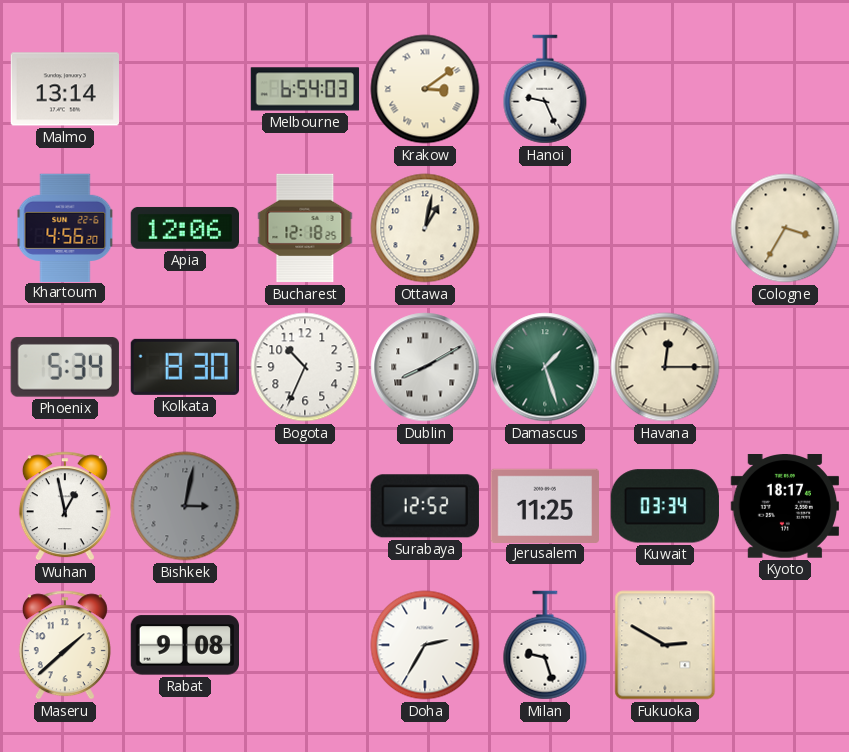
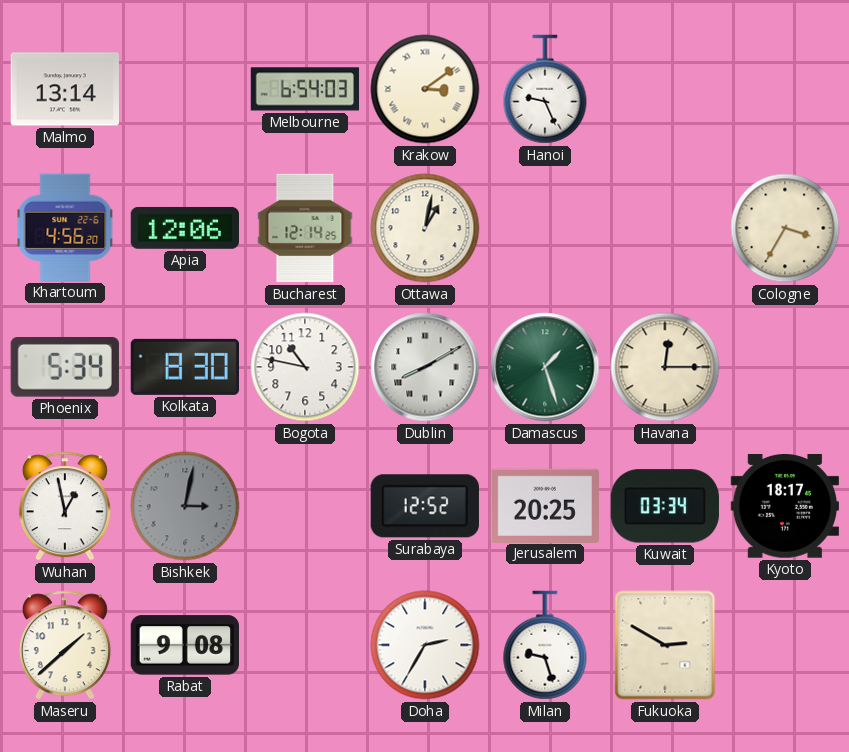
Bucharest: 12:18 -> 12:14 (305, 228)
Bogota: 10:34 -> 10:47 (305, 367)
Jerusalem: 11:25 -> 20:25 (544, 505)
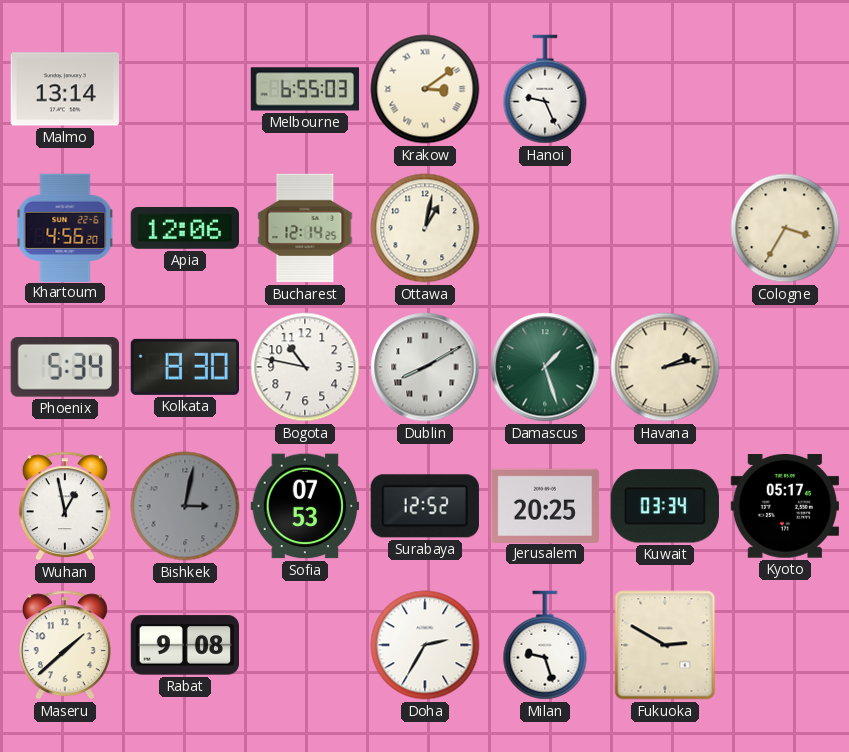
Melbourne: 6:54 -> 6:55 (305, 89)
Havana: 12:15 -> 2:13 (665, 367)
Sofia: none -> 07:53 (305, 506)
Kyoto: 18:17 -> 05:17 (784, 506)
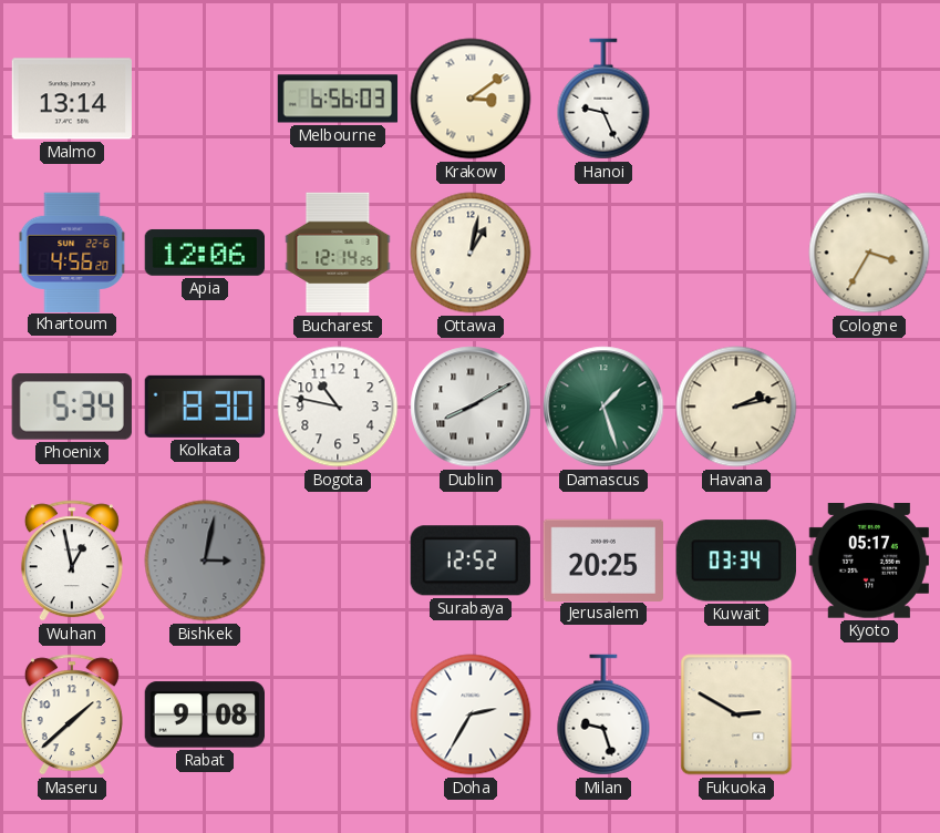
Melbourne: 6:55 -> 6:56 (338, 99)
Sofia: 07:53 -> none (305, 506)
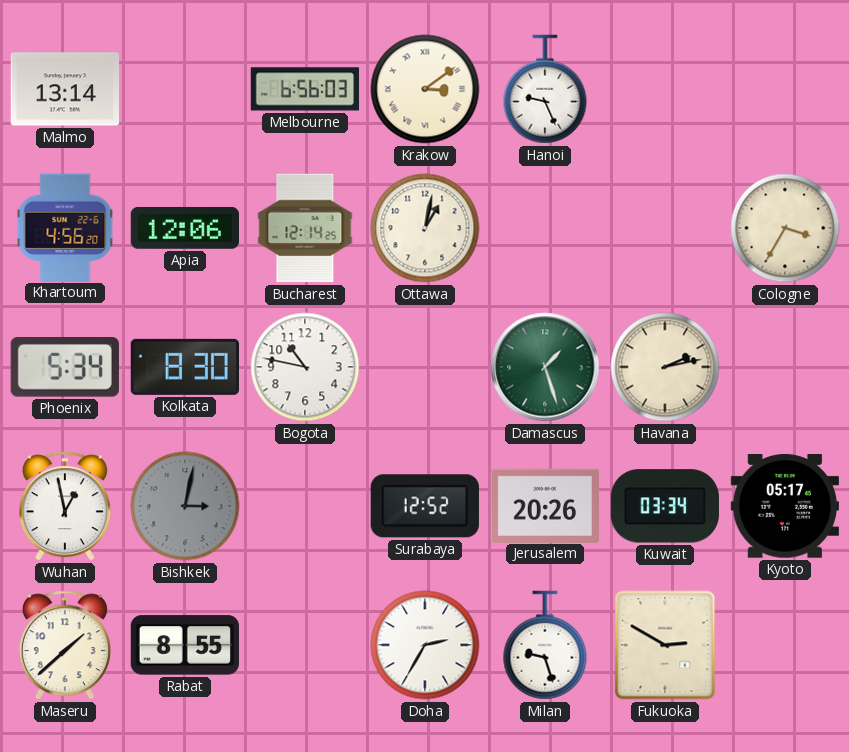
Dublin: 8:10 -> none (471, 407)
Jerusalem: 20:25 -> 20:26 (544, 505)
Rabat: 9:08 -> 8:55 (184, 645)
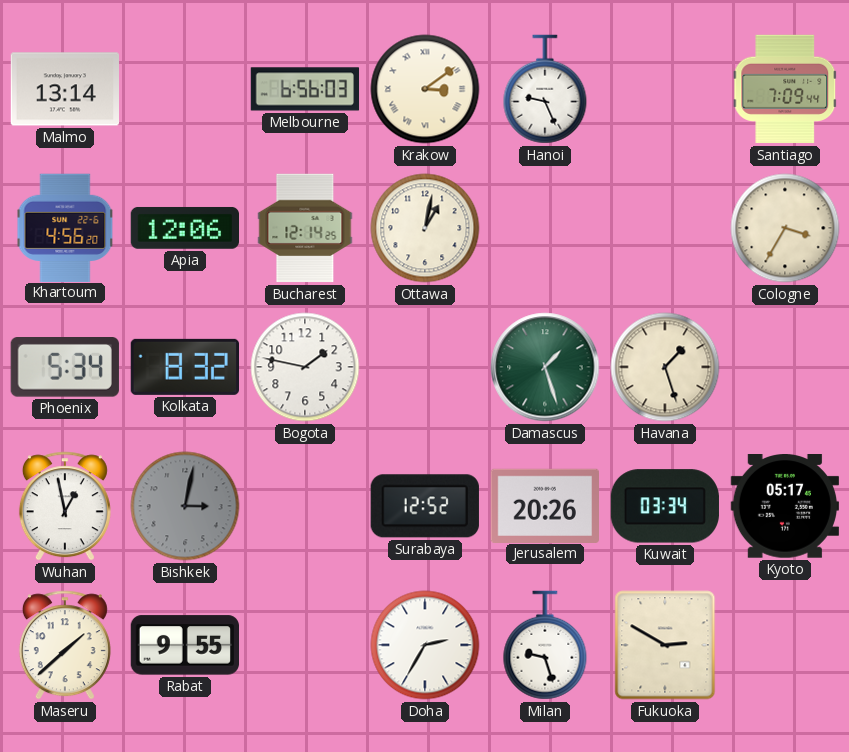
Santiago: none -> 7:09 (785, 89)
Kolkata: 8:30 -> 8:32 (184, 367)
Bogota: 10:47 -> 1:47 (305, 367)
Havana: 2:13 -> 1:27 (665, 367)
Rabat: 8:55 -> 9:55 (184, 645)
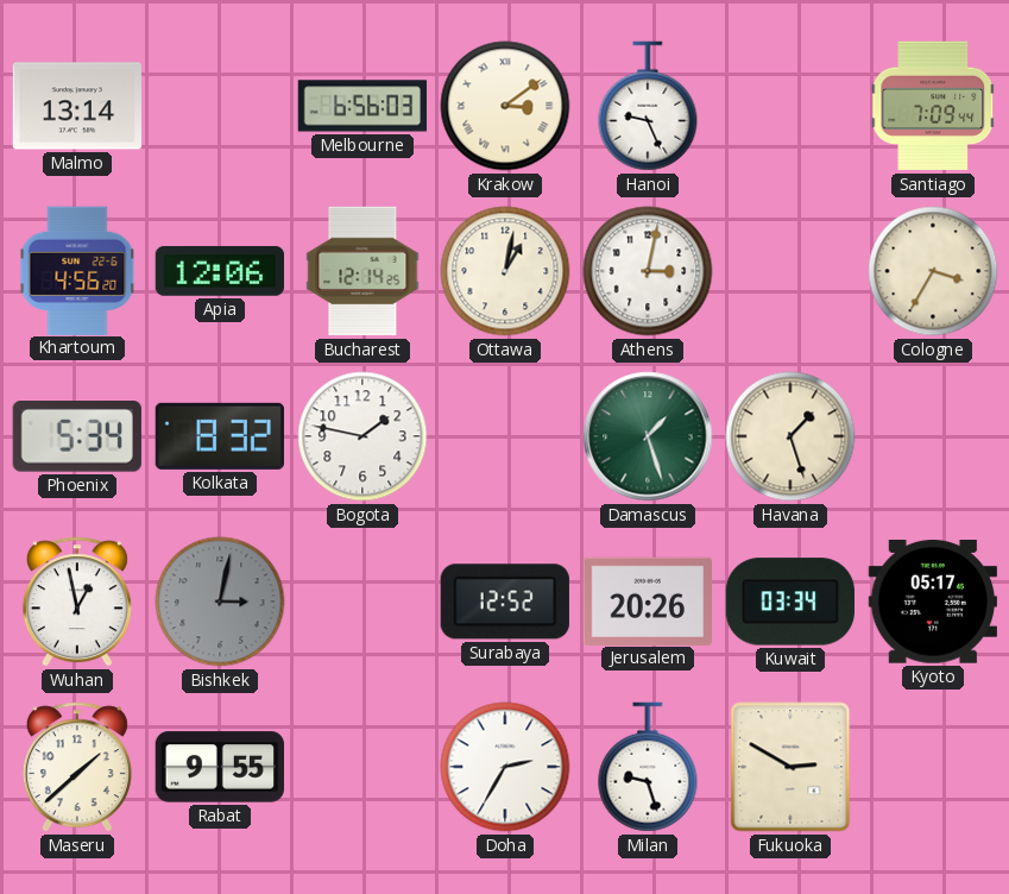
Athens: none -> 3:02 (648, 271)
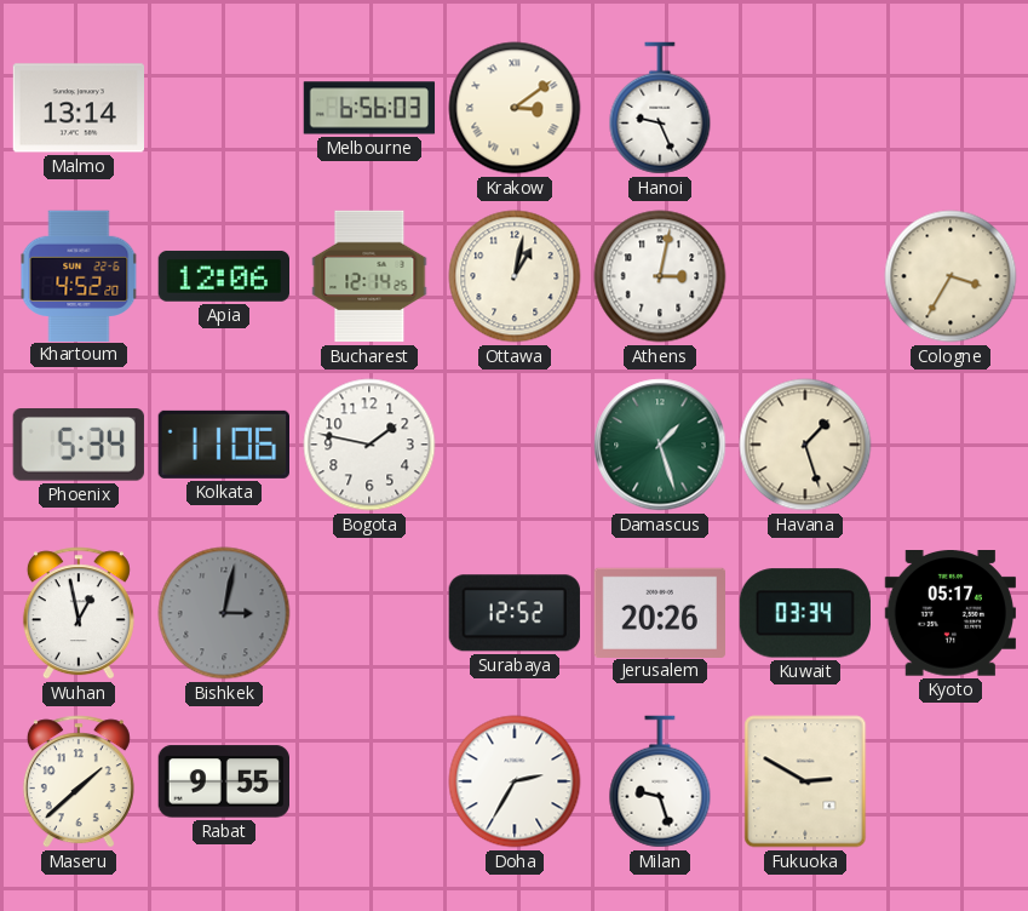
Santiago: 7:09 -> none (933, 106)
Khartoum: 4:56 -> 4:52 (79, 275)
Kolkata: 8:32 -> 11:06 (223, 445)
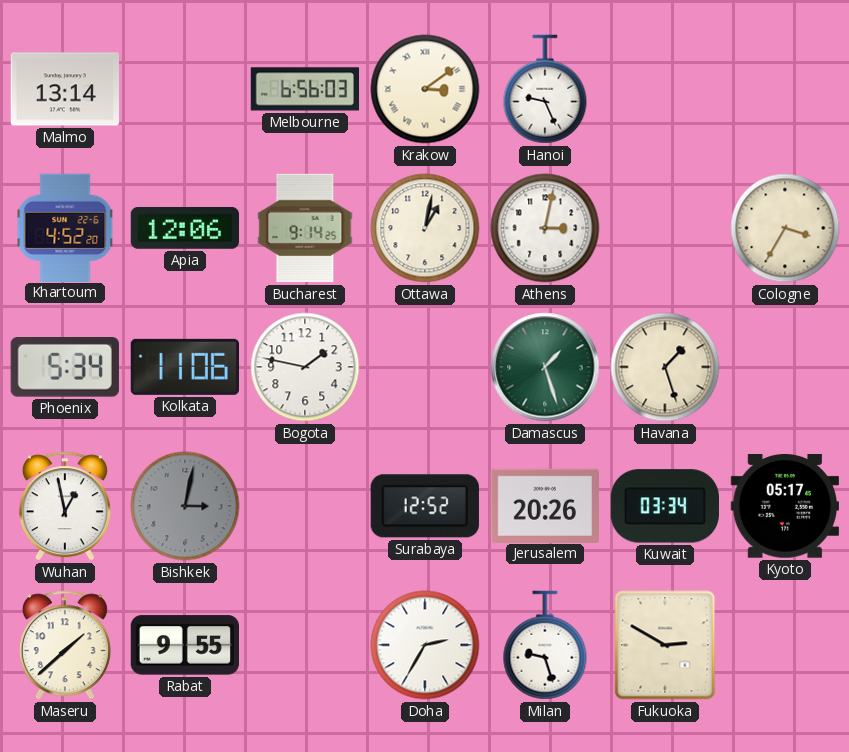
Bucharest: 12:14 -> 9:14 (305, 228)
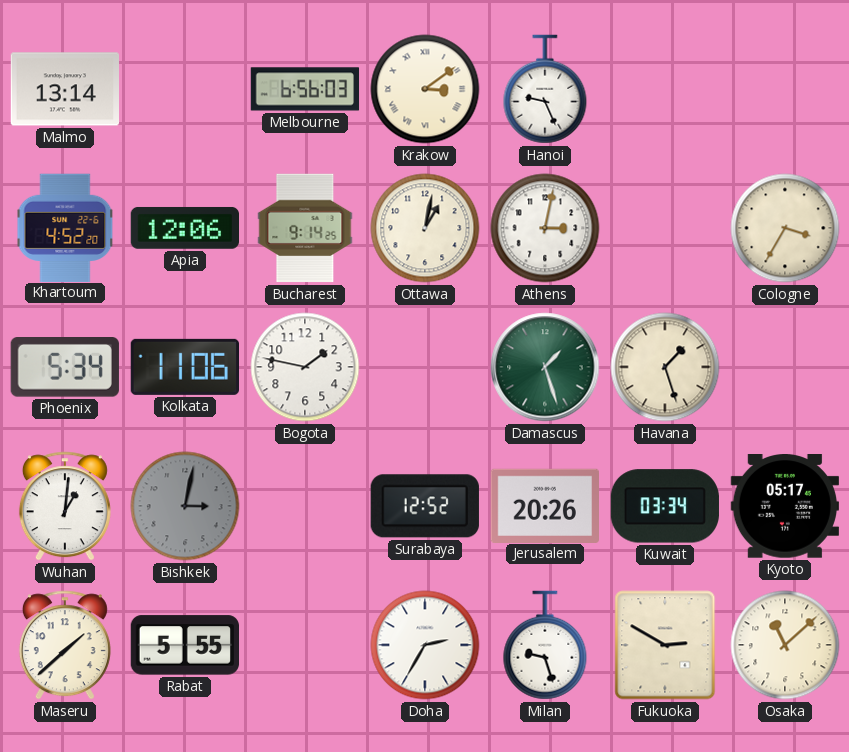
Wuhan: 12:58 -> 1:01 (65, 506)
Rabat: 9:55 -> 5:55 (184, 645)
Osaka: none -> 11:08 (785, 645)
